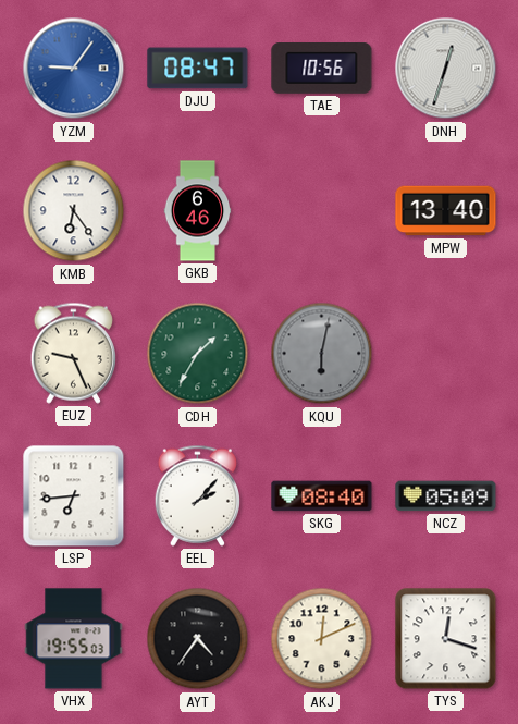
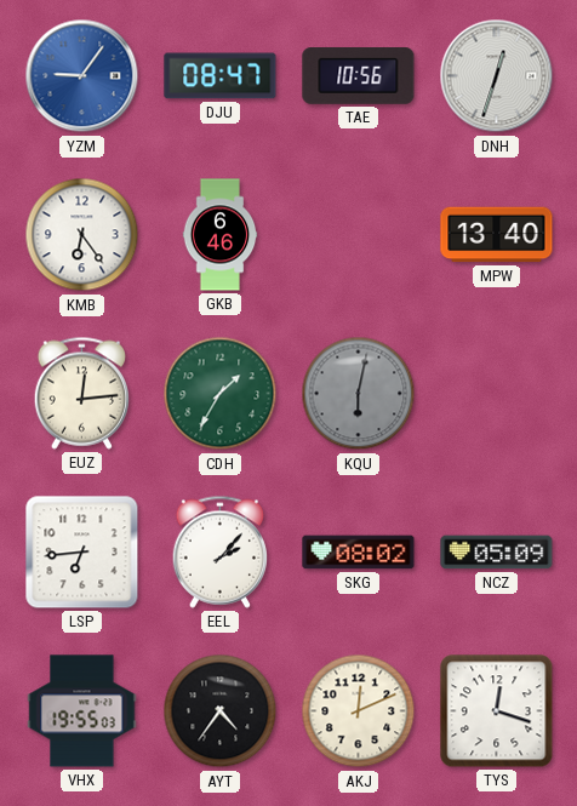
EUZ: 9:26 -> 12:14 (81, 393)
SKG: 08:40 -> 08:02 (359, 553)
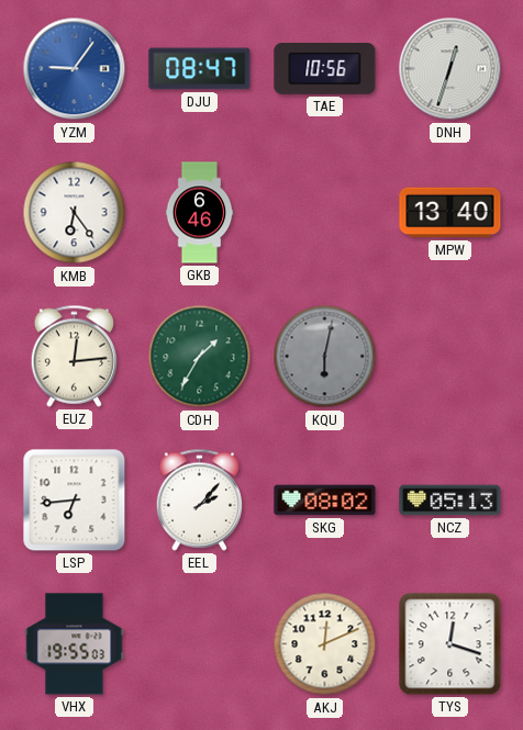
NCZ: 05:09 -> 05:13 (450, 501)
AYT: 4:36 -> none (221, 711)
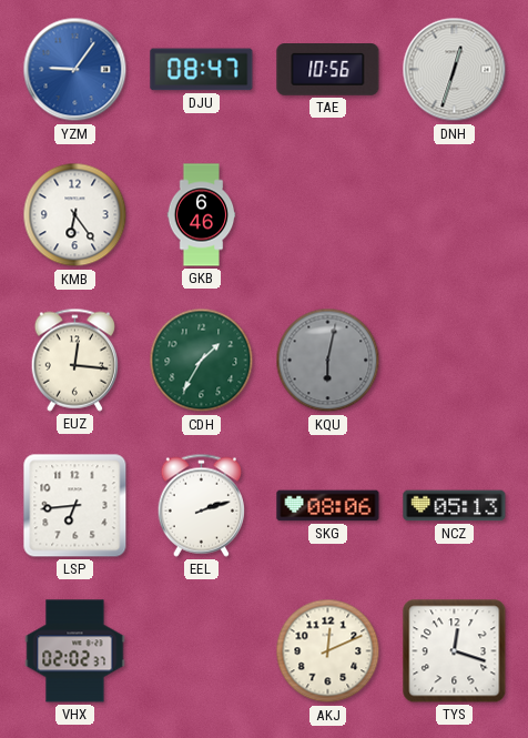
MPW: 13:40 -> none (450, 213)
EUZ: 12:14 -> 12:16 (74, 360)
EEL: 2:07 -> 2:12 (201, 505)
SKG: 08:02 -> 08:06 (328, 506)
VHX: 19:55 -> 02:02 (75, 651)
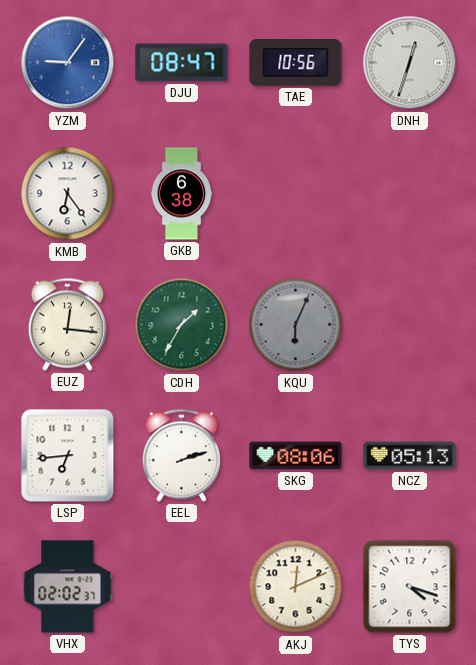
GKB: 6:46 -> 6:38 (182, 194)
KQU: 6:02 -> 6:04 (296, 325)
TYS: 12:18 -> 4:18 (410, 587)
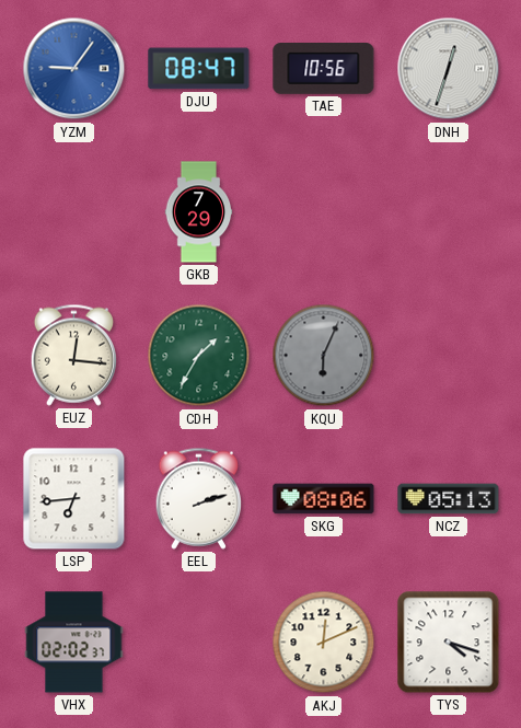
KMB: 6:24 -> none (68, 194)
GKB: 6:38 -> 7:29 (199, 212)
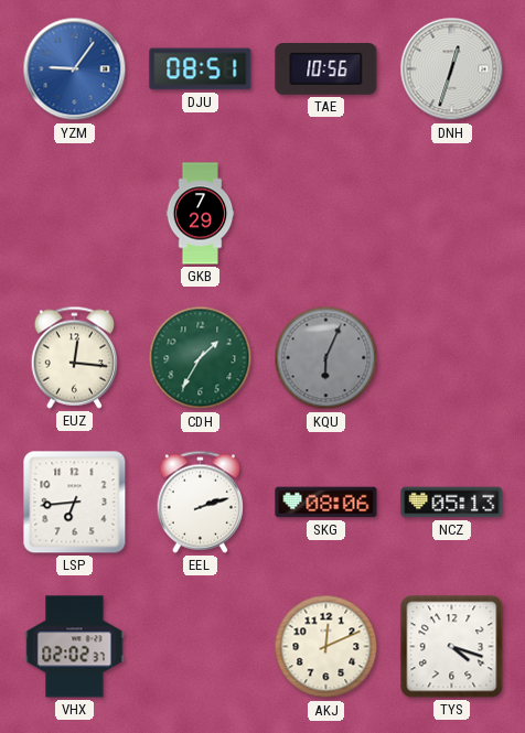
DJU: 08:47 -> 08:51 (201, 69)
